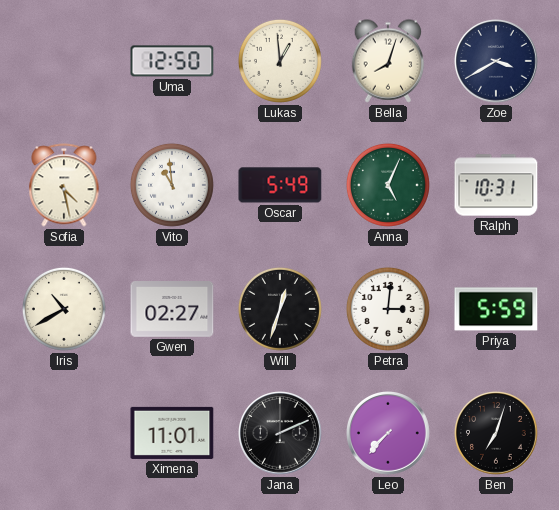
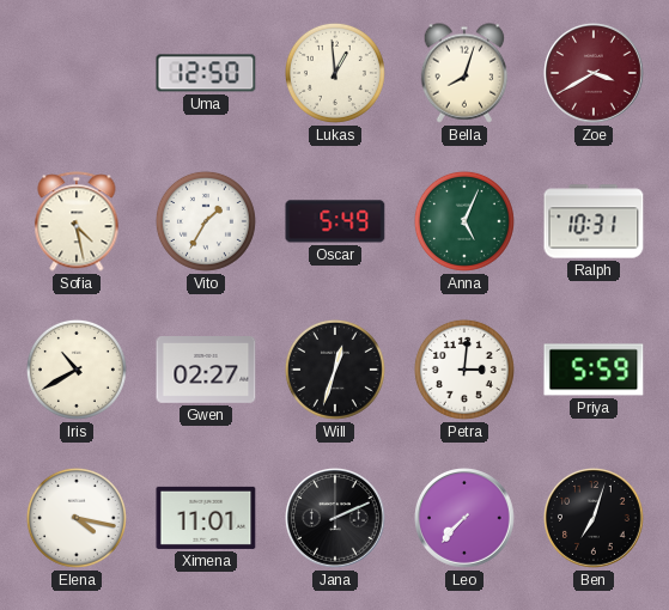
Zoe dial: navy -> burgundy (595, 74)
Vito: 10:59 -> 1:35 (206, 221)
Elena: none -> 4:17 (77, 518)
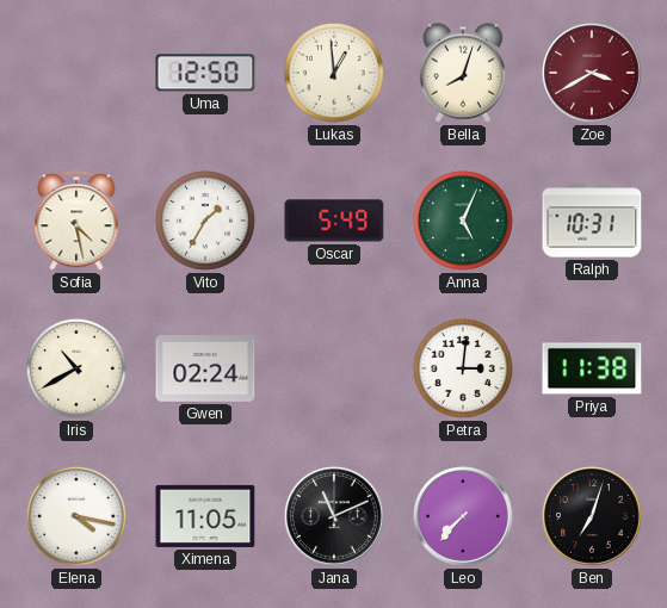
Gwen: 02:27 -> 02:24 (205, 370)
Will: 12:33 -> none (335, 370)
Priya: 5:59 -> 11:38 (592, 368)
Ximena: 11:01 -> 11:05 (205, 516)
Jana: 2:11 -> 11:11 (335, 517)
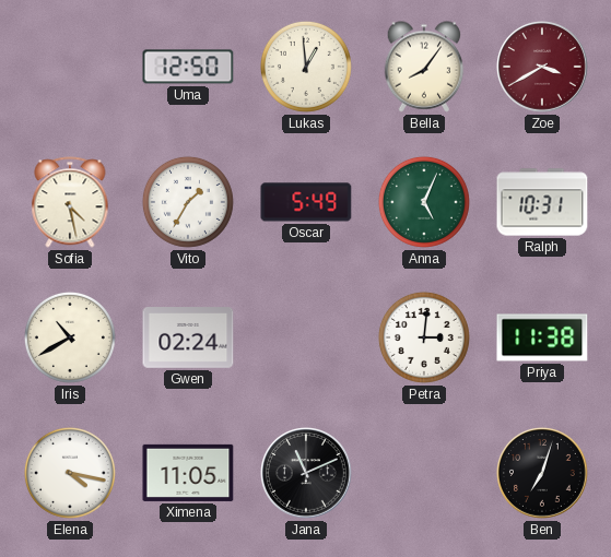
Bella: 8:03 -> 8:06 (424, 67)
Leo: 7:37 -> none (464, 517)
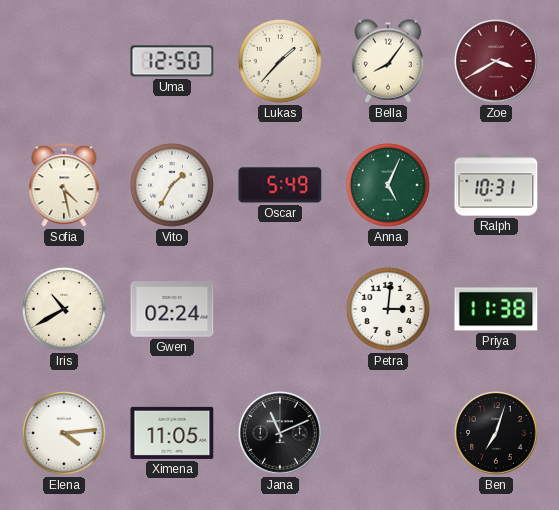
Lukas: 12:59 -> 1:37 (280, 61)
Elena: 4:17 -> 4:14 (64, 433)
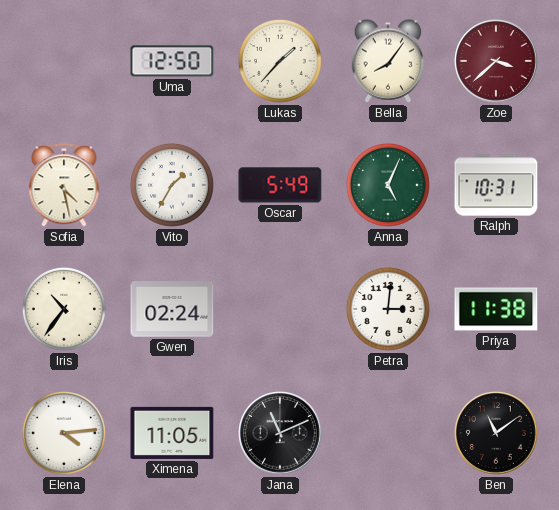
Zoe: 3:40 -> 3:38 (497, 62)
Iris: 10:40 -> 10:36 (64, 309)
Ben: 7:03 -> 11:09 (497, 434)
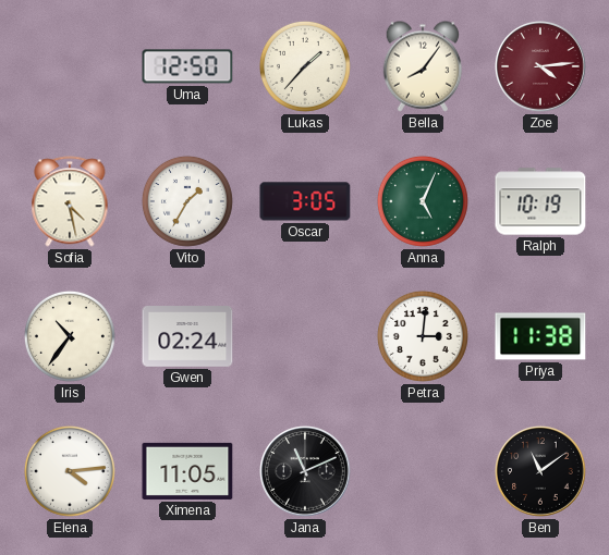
Zoe: 3:38 -> 4:14 (541, 67)
Oscar: 5:49 -> 3:05 (305, 201)
Ralph: 10:31 -> 10:19 (540, 201)
